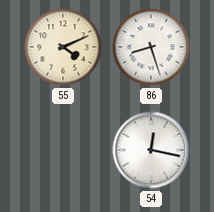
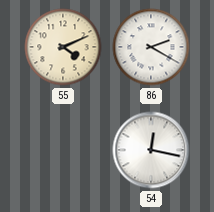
86: 8:27 -> 2:20 (151, 47)
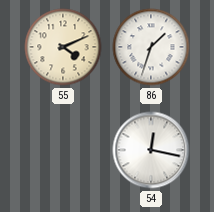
86: 2:20 -> 1:33 (151, 47)
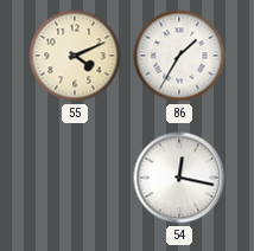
86: 1:33 -> 1:35 (179, 56)
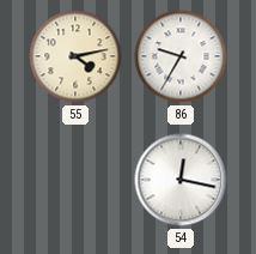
55: 4:11 -> 4:13 (75, 56)
86: 1:35 -> 9:35 (181, 56)
